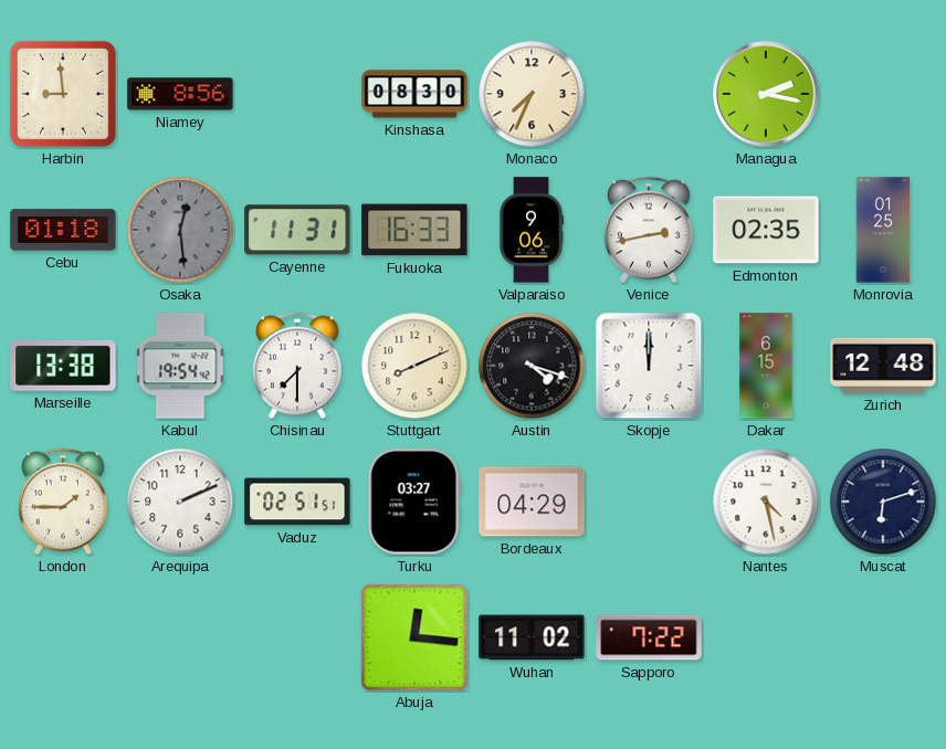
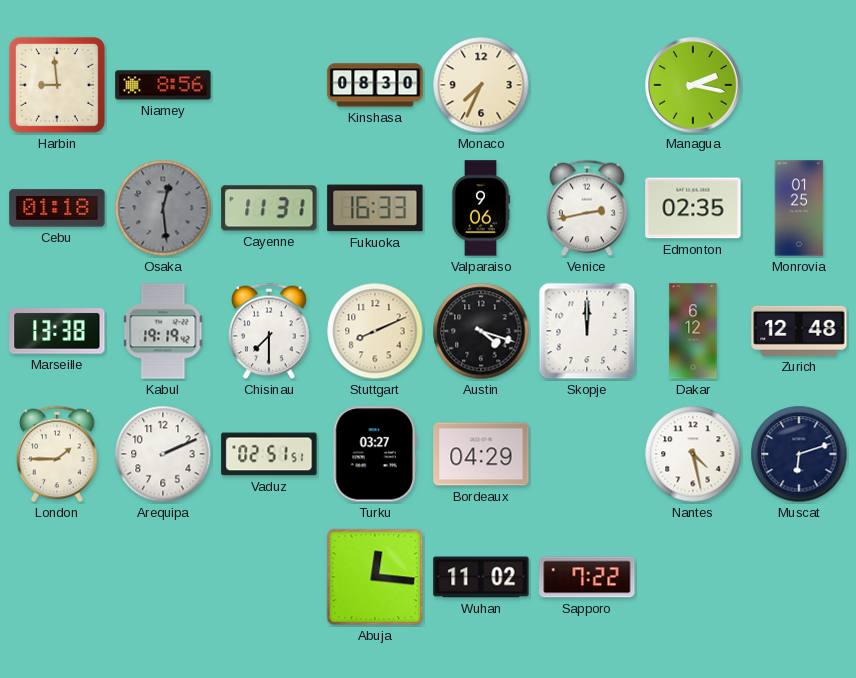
Kabul: 19:54 -> 19:19 (163, 331)
Dakar: 6:15 -> 6:12 (693, 331)
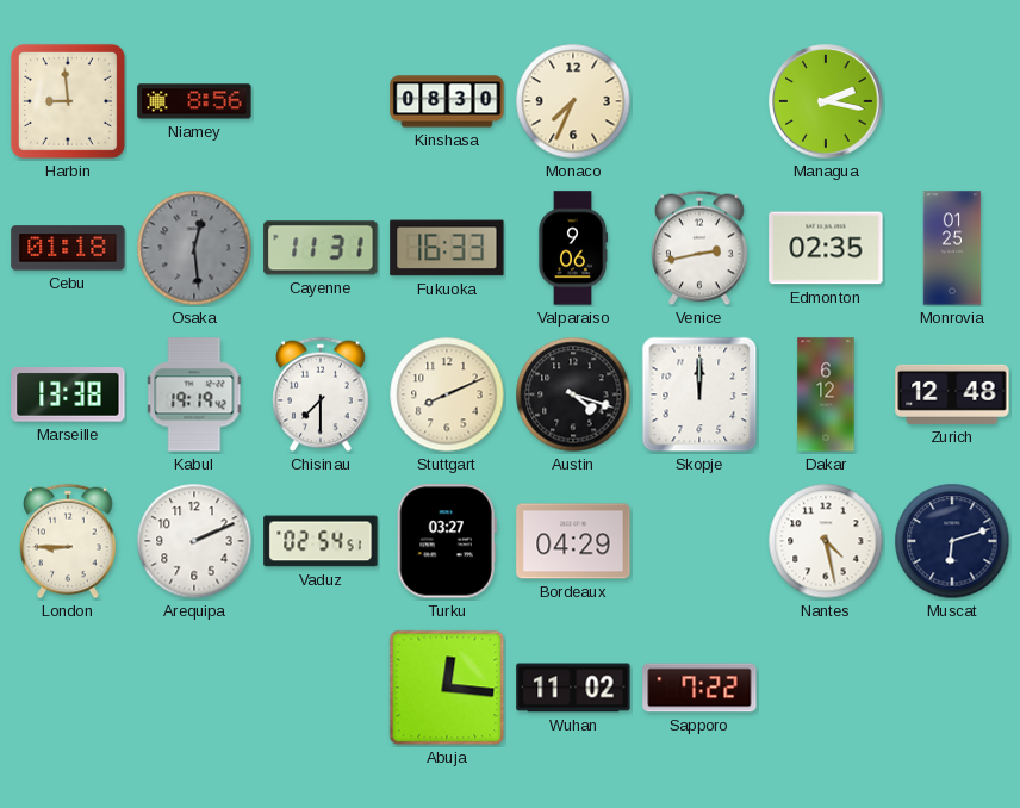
London: 1:45 -> 8:45 (68, 541)
Vaduz: 02:51 -> 02:54 (321, 541)
